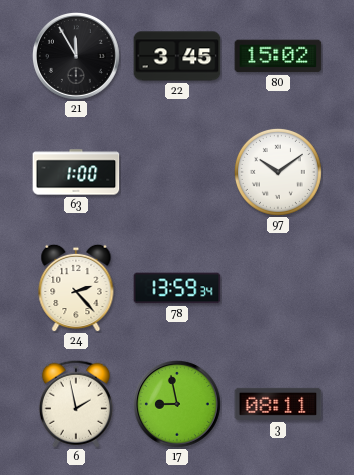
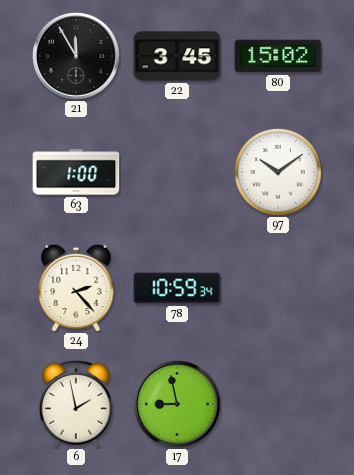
78: 13:59 -> 10:59 (177, 288)
3: 08:11 -> none (278, 404)
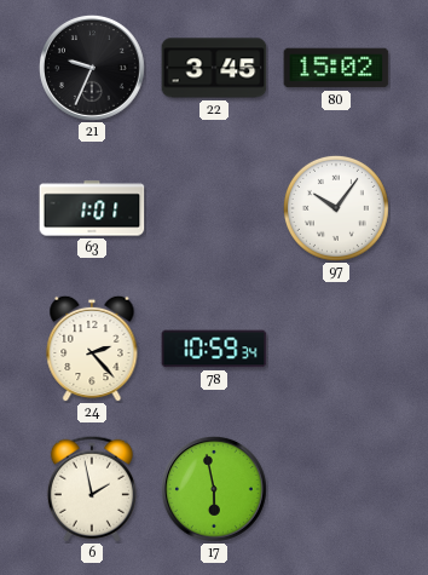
21: 11:55 -> 9:34 (92, 68)
63: 1:00 -> 1:01 (92, 208)
97: 10:09 -> 10:06 (336, 208)
17: 8:58 -> 5:58 (214, 489)
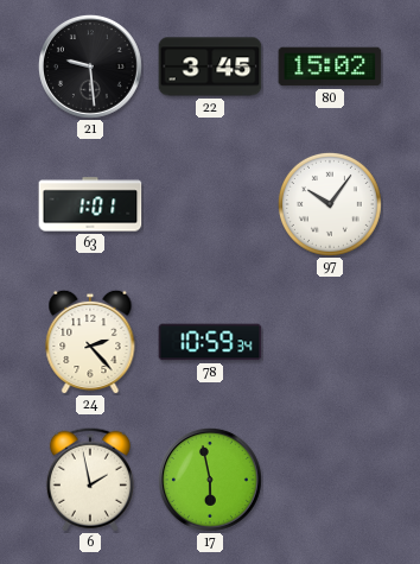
21: 9:34 -> 9:29 (90, 66)
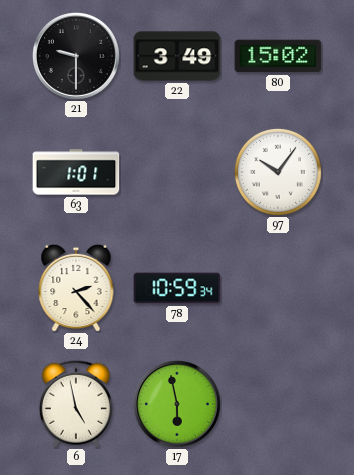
21: 9:29 -> 9:30 (76, 56)
22: 3:45 -> 3:49 (177, 56)
6: 1:58 -> 4:58 (76, 404)
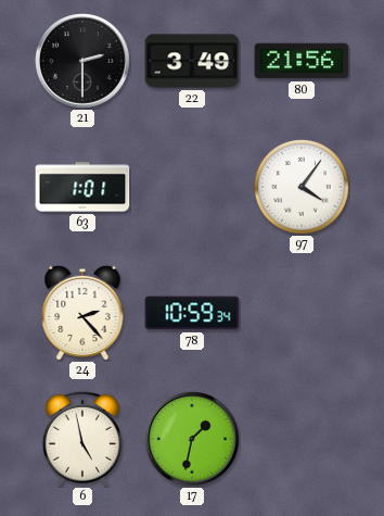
21: 9:30 -> 2:30 (82, 61)
80: 15:02 -> 21:56 (302, 61)
97: 10:06 -> 4:06 (302, 187)
17: 5:58 -> 1:32 (192, 439)
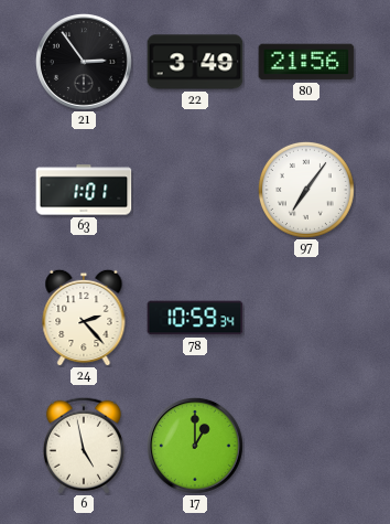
21: 2:30 -> 2:54 (84, 62)
97: 4:06 -> 7:06 (306, 190)
17: 1:32 -> 1:00 (195, 446)
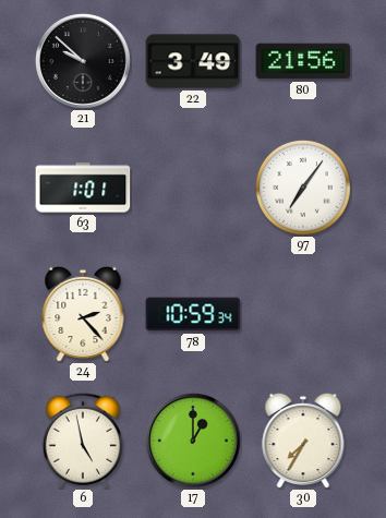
21: 2:54 -> 9:52 (83, 61)
30: none -> 7:35 (303, 441)
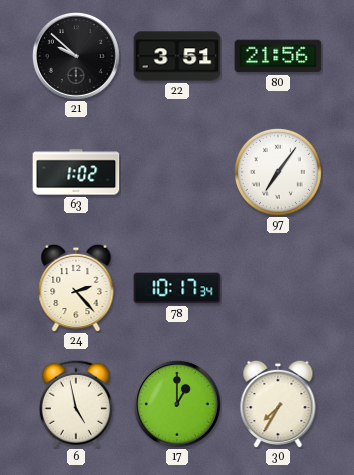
22: 3:49 -> 3:51 (177, 56)
63: 1:01 -> 1:02 (76, 172)
78: 10:59 -> 10:17 (177, 288)
